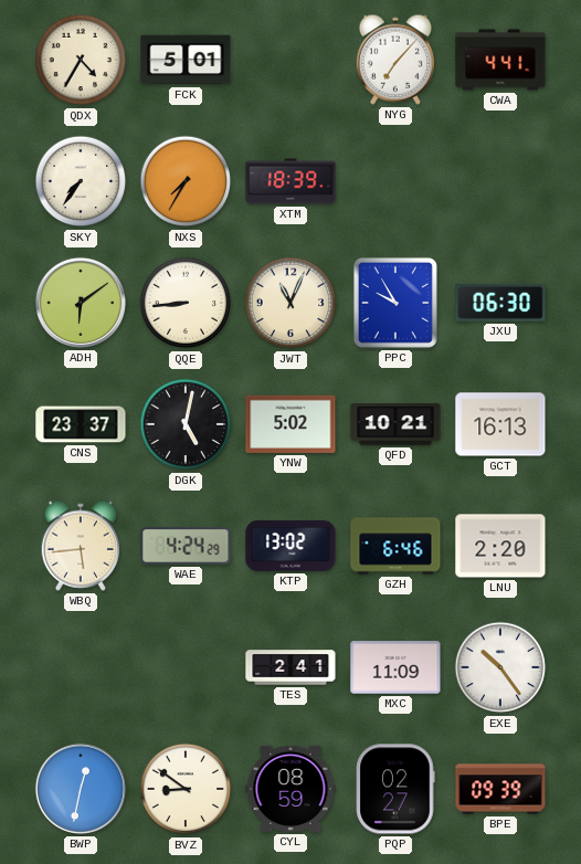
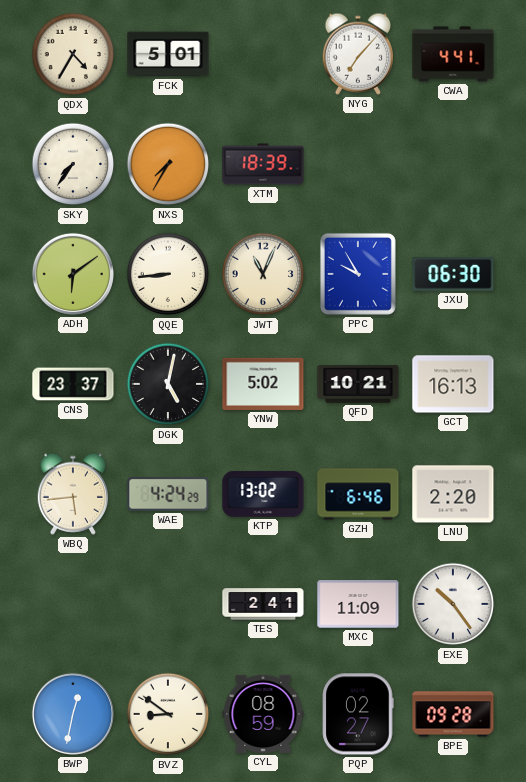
BPE: 09:39 -> 09:28 (453, 714)
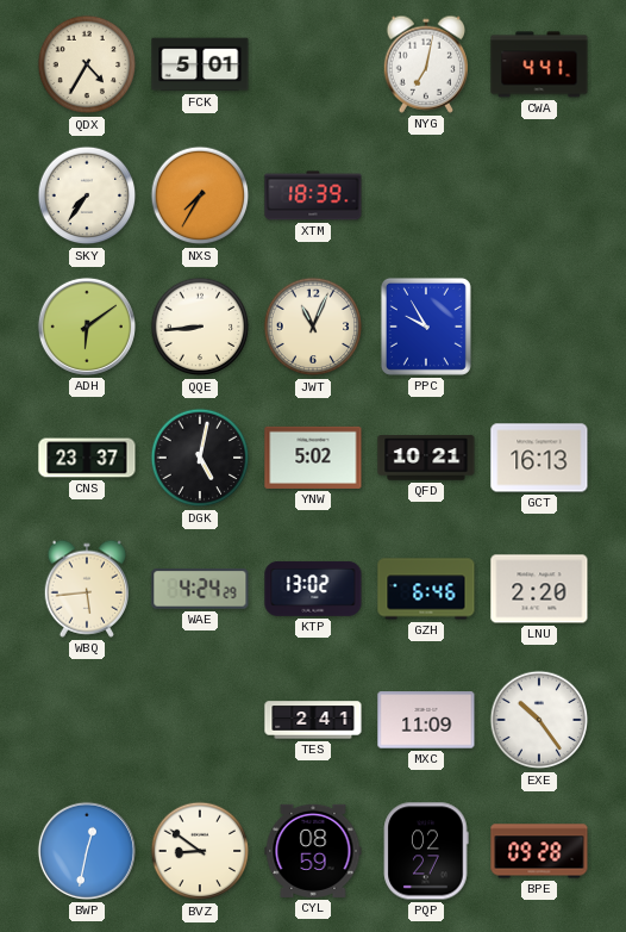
NYG: 7:07 -> 7:02 (426, 64)
JXU: 06:30 -> none (453, 275)
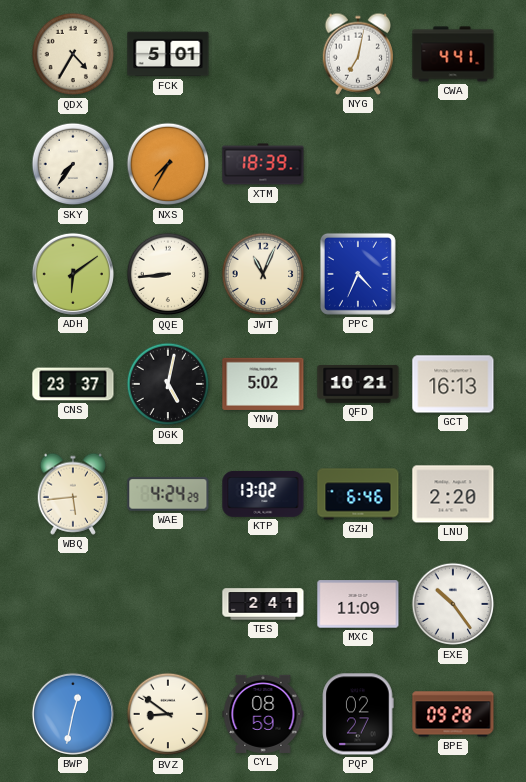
PPC: 9:55 -> 4:34 (358, 274)
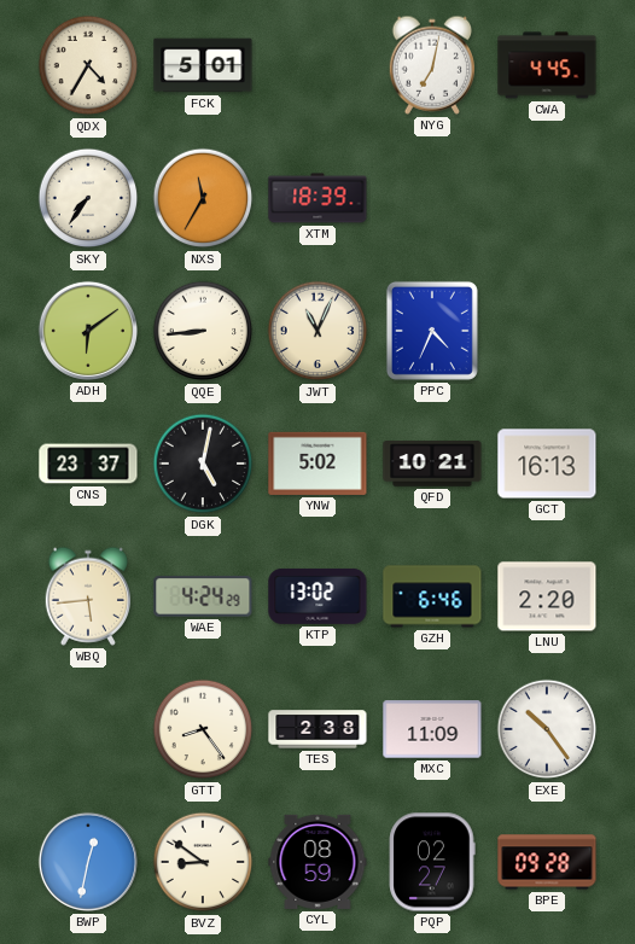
CWA: 4:41 -> 4:45 (547, 65)
NXS: 7:35 -> 11:35 (203, 198)
GTT: none -> 8:24 (203, 729)
TES: 2:41 -> 2:38 (317, 729)
